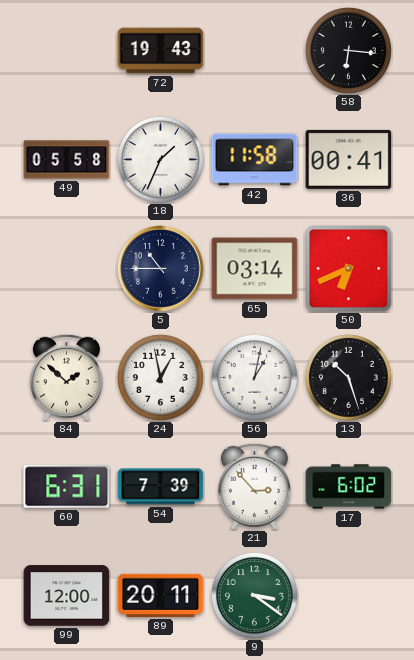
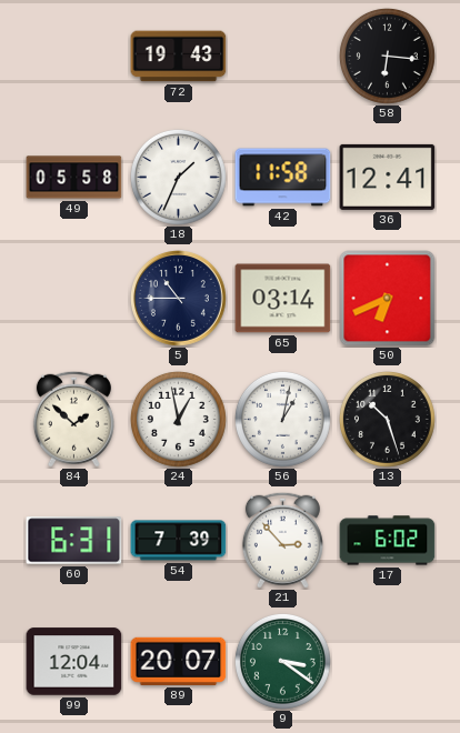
36: 00:41 -> 12:41 (388, 177)
99: 12:00 -> 12:04 (74, 662)
89: 20:11 -> 20:07 (179, 661)
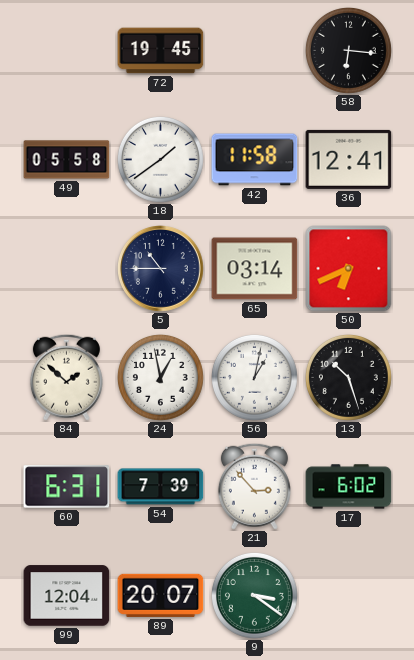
72: 19:43 -> 19:45 (161, 51)
18: 1:34 -> 1:39 (160, 159)
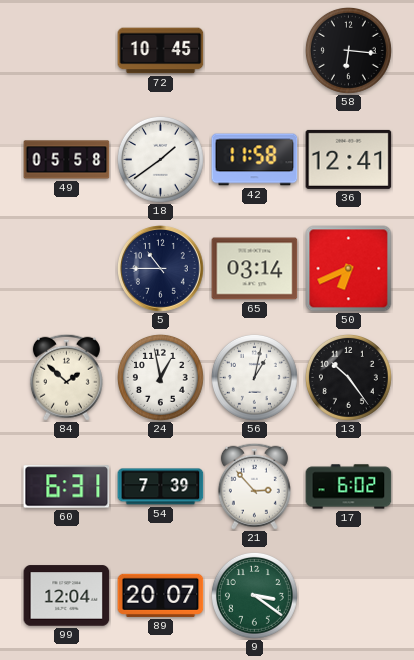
72: 19:45 -> 10:45 (161, 51)
13: 10:27 -> 10:24 (348, 377)
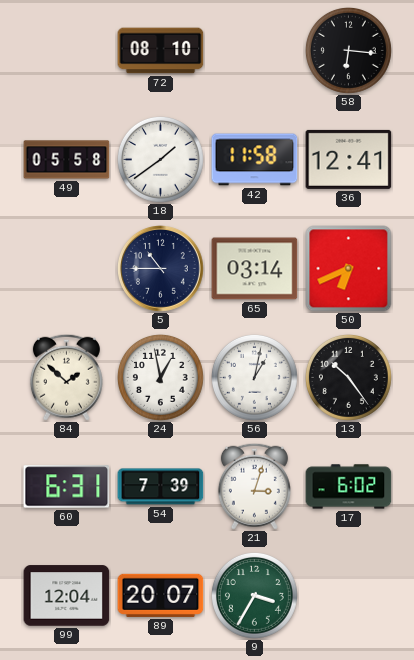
72: 10:45 -> 08:10 (161, 51)
21: 2:53 -> 3:03 (254, 486)
9: 3:21 -> 3:35 (254, 595)
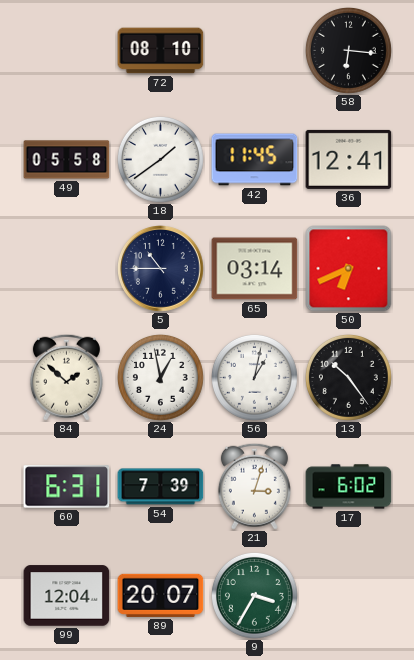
42: 11:58 -> 11:45 (255, 160)
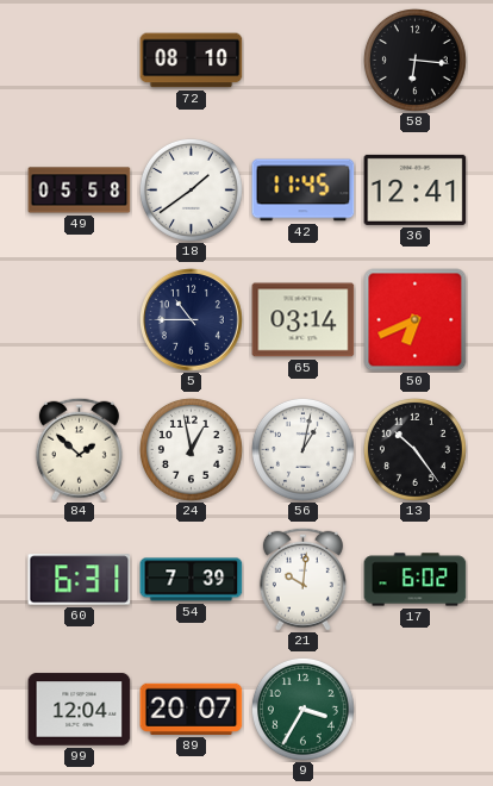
21: 3:03 -> 10:01 (302, 579)
